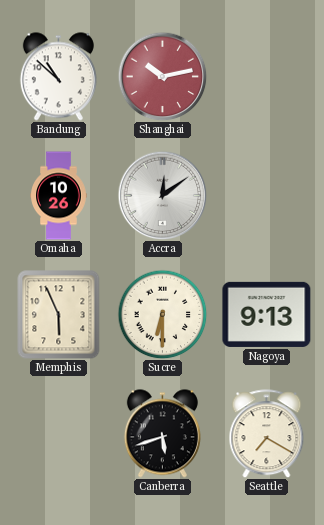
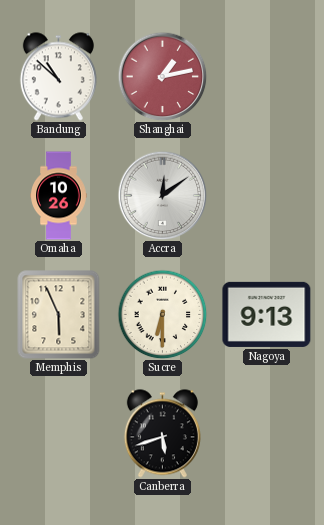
Shanghai: 10:13 -> 1:13 (162, 76)
Seattle: 7:20 -> none (267, 434)
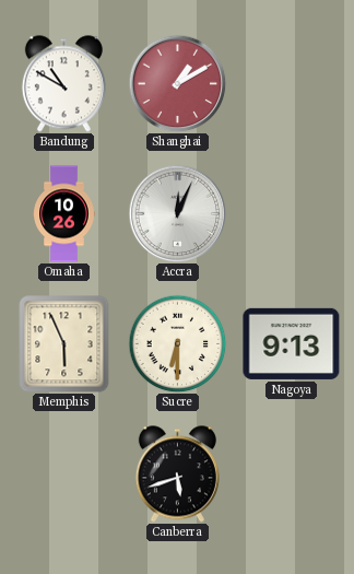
Bandung: 10:52 -> 10:50 (63, 84)
Shanghai: 1:13 -> 1:10 (177, 83)
Accra: 12:09 -> 12:04 (177, 213)
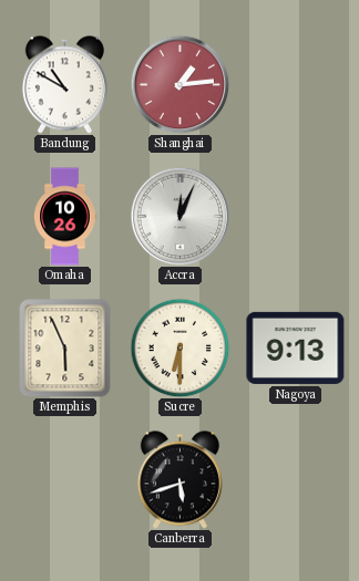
Shanghai: 1:10 -> 1:14 (179, 84)
